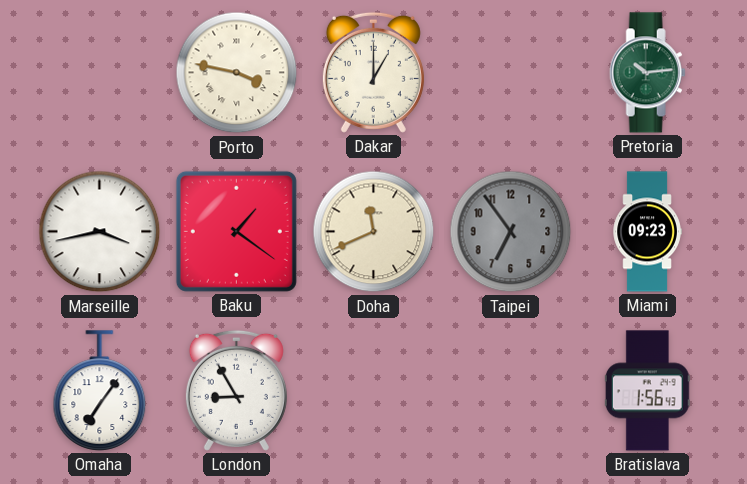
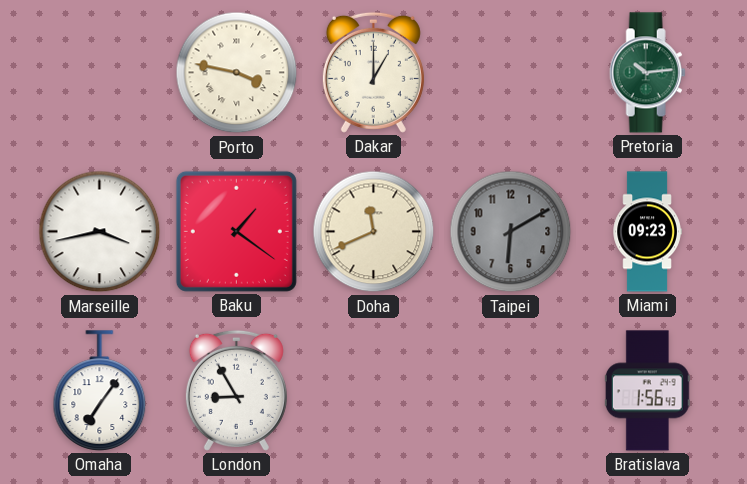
Taipei: 6:54 -> 6:10 (511, 232)
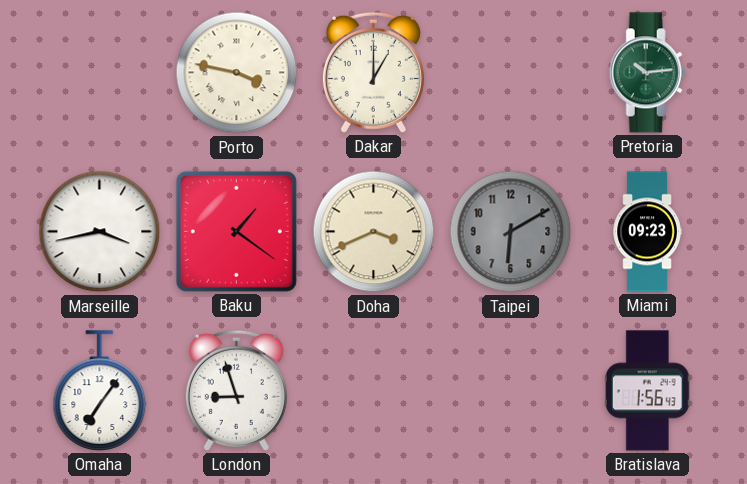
Doha: 11:41 -> 3:41 (374, 232)
London: 8:55 -> 8:57 (236, 390)
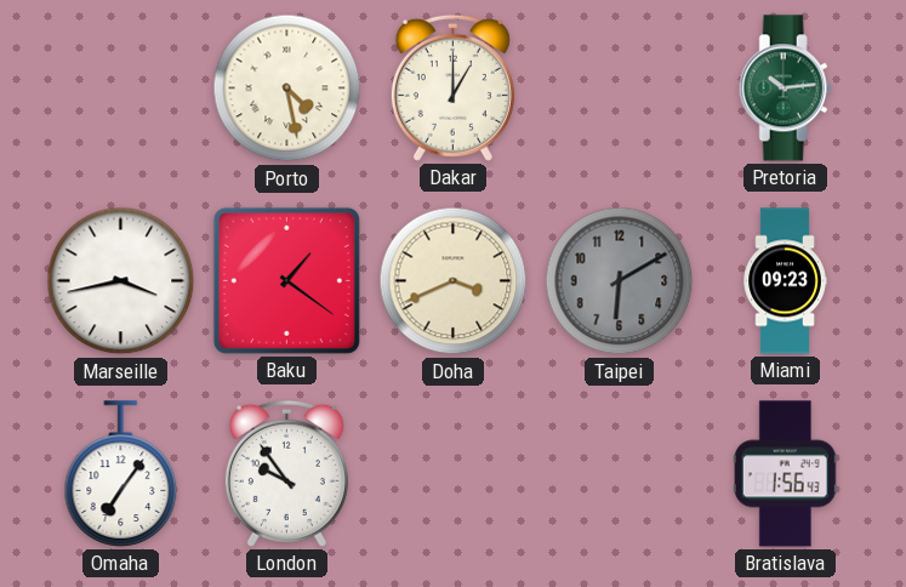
Porto: 3:47 -> 4:28 (287, 89)
London: 8:57 -> 9:54 (286, 473)
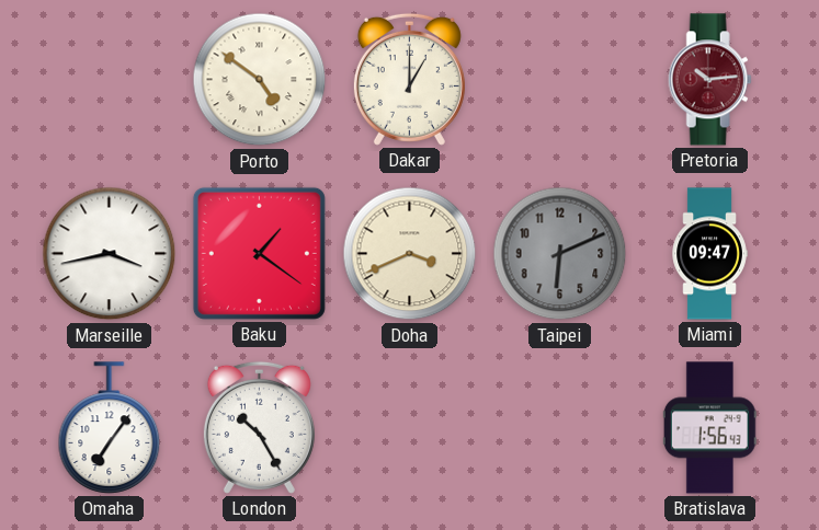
Porto: 4:28 -> 4:51 (260, 80)
Pretoria dial: green -> burgundy (709, 80)
Taipei: 6:10 -> 6:11 (560, 254)
Miami: 09:23 -> 09:47 (709, 254)
London: 9:54 -> 10:25 (259, 427)
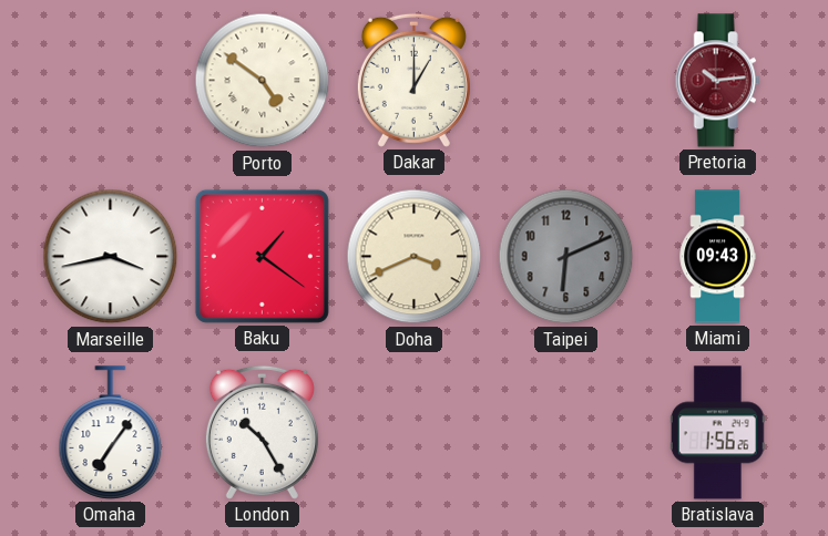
Miami: 09:47 -> 09:43 (717, 257)
Bratislava: 1:56:43 -> 1:56:26 (717, 433)
